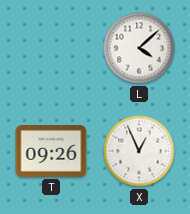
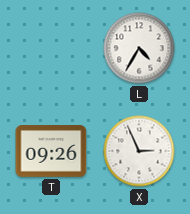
L: 4:08 -> 4:35 (139, 48)
X: 12:56 -> 2:56 (139, 151)
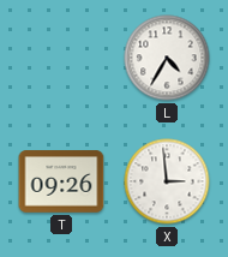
X: 2:56 -> 2:59 (167, 181)
